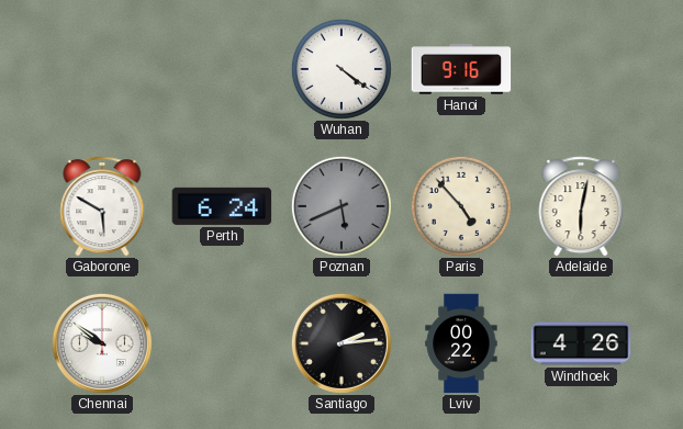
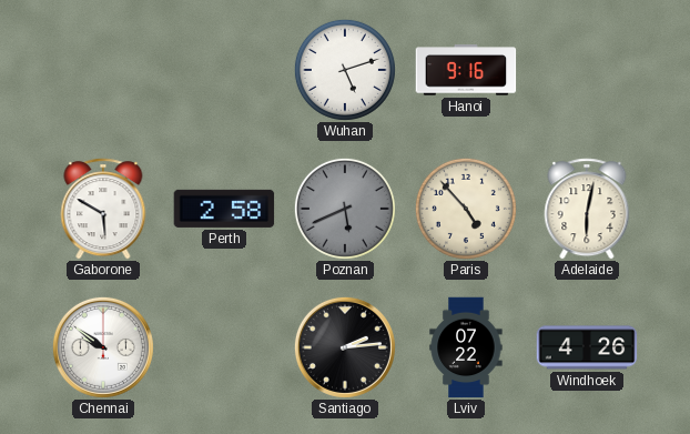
Wuhan: 4:21 -> 5:12 (345, 70)
Perth: 6:24 -> 2:58 (224, 209)
Lviv: 00:22 -> 07:22 (466, 347)
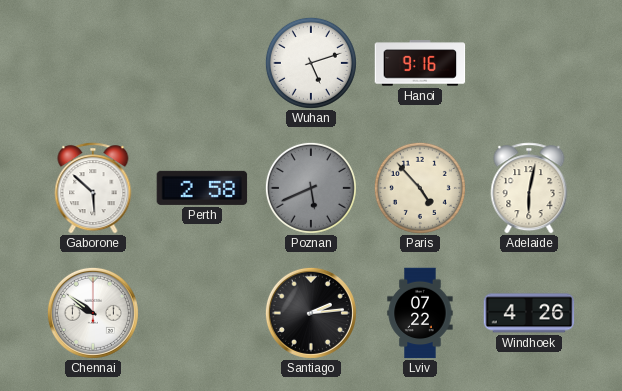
Gaborone: 5:50 -> 5:52 (93, 188)
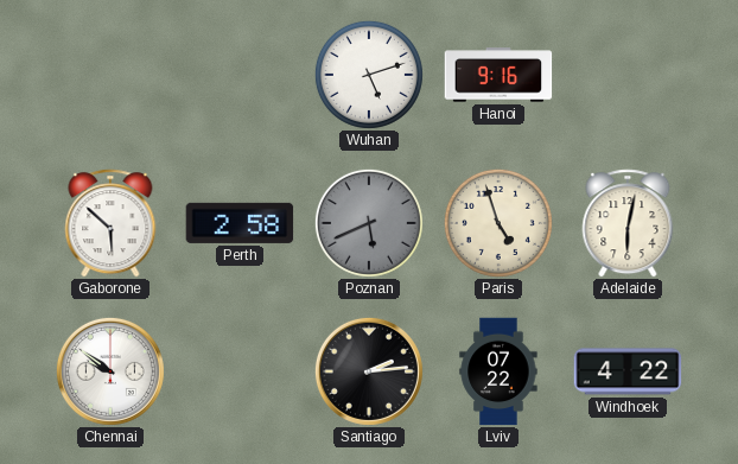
Paris: 4:53 -> 4:57 (498, 223)
Windhoek: 4:26 -> 4:22 (628, 371)
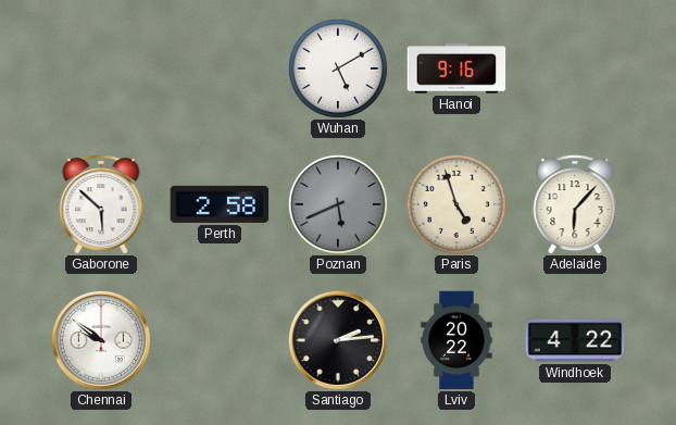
Wuhan: 5:12 -> 5:10 (338, 68)
Adelaide: 6:02 -> 6:07 (575, 204)
Lviv: 07:22 -> 20:22 (456, 340)
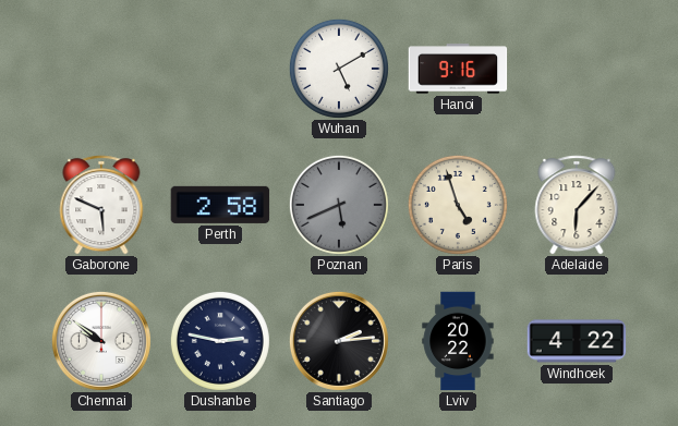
Gaborone: 5:52 -> 5:49 (101, 205)
Dushanbe: none -> 2:47 (220, 341)
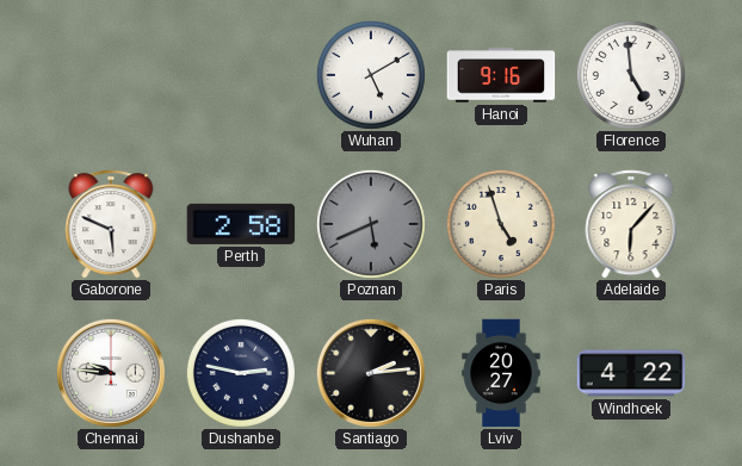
Florence: none -> 4:59 (631, 75)
Chennai: 9:51 -> 9:46 (111, 373)
Lviv: 20:22 -> 20:27 (501, 373)
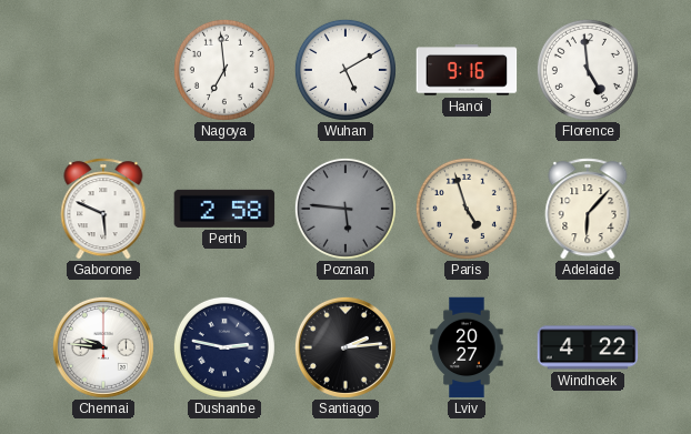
Nagoya: none -> 6:59 (224, 70)
Poznan: 5:41 -> 5:46 (345, 209)
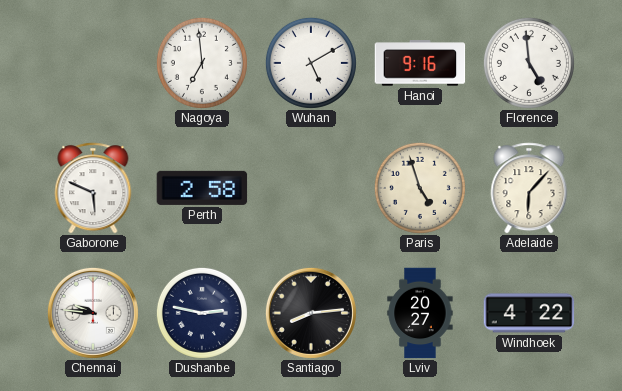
Poznan: 5:46 -> none (345, 209)
Santiago: 2:14 -> 8:14 (311, 313)
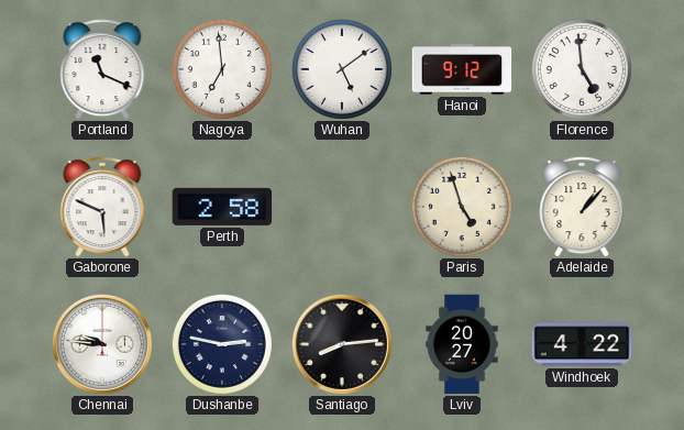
Portland: none -> 11:19 (102, 69)
Wuhan: 5:10 -> 5:09 (342, 69)
Hanoi: 9:16 -> 9:12 (462, 69)
Adelaide: 6:07 -> 1:07 (582, 207)
